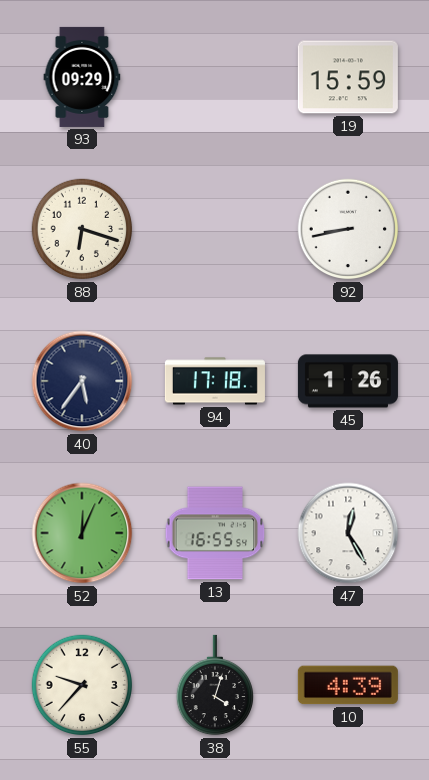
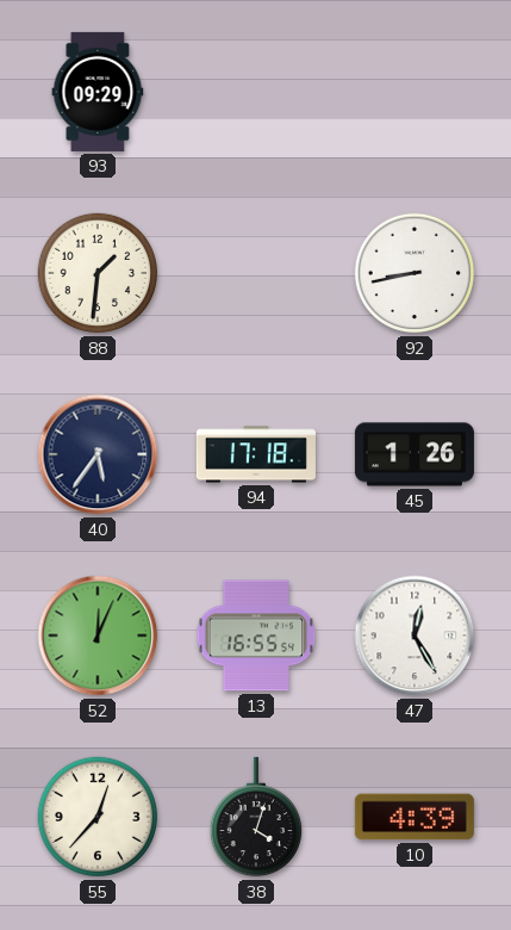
19: 15:59 -> none (348, 77)
88: 6:18 -> 1:31 (98, 273)
55: 9:37 -> 12:37 (98, 817)
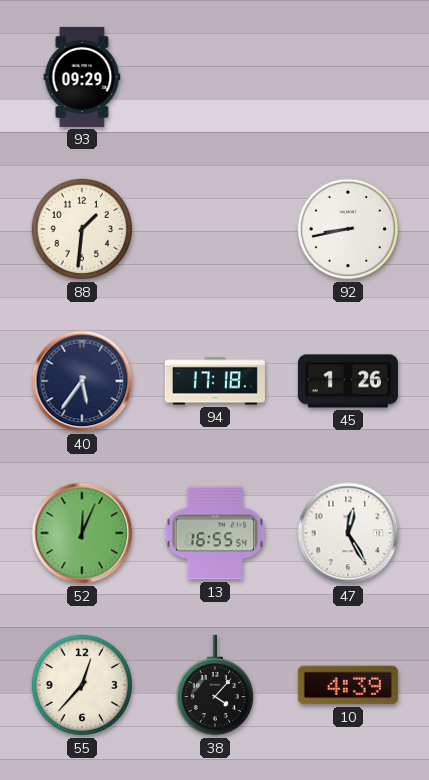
38: 4:03 -> 4:07 (214, 685)
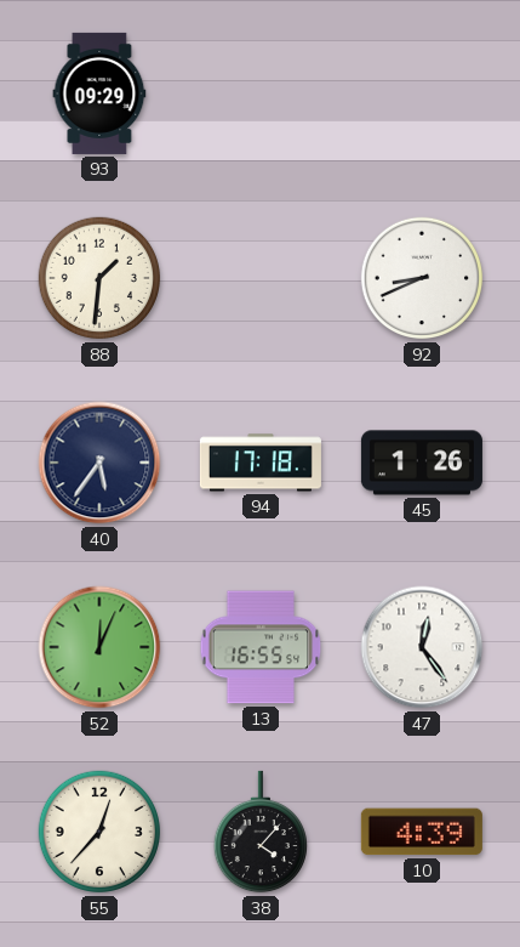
92: 8:43 -> 8:41 (422, 278)
47: 12:25 -> 12:24 (422, 647)
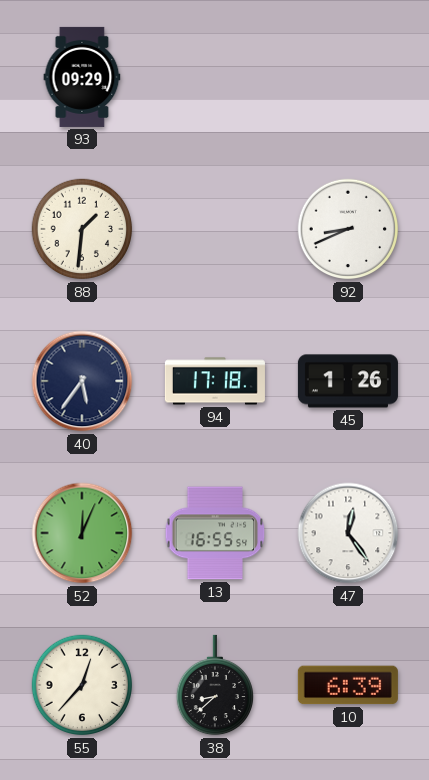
38: 4:07 -> 8:38 (214, 685)
10: 4:39 -> 6:39 (348, 685)
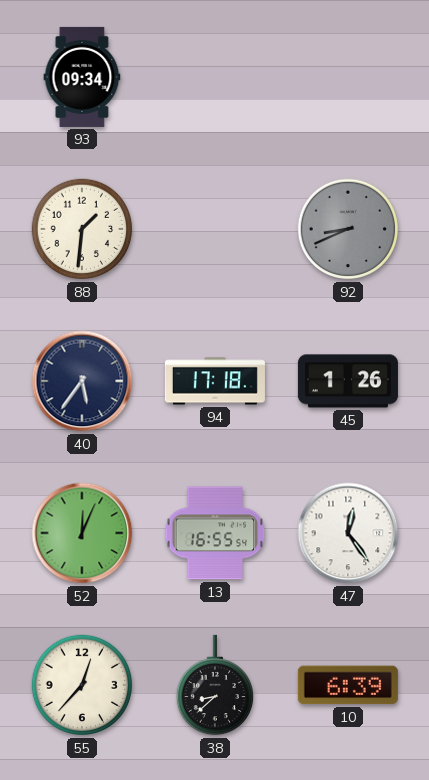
93: 09:29 -> 09:34 (82, 77)
92 dial: white -> grey (348, 229)
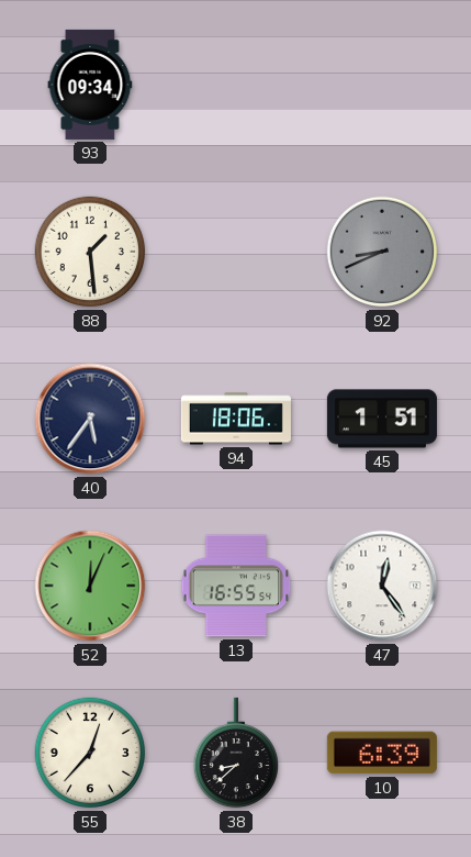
88: 1:31 -> 1:29 (90, 252)
94: 17:18 -> 18:06 (236, 419)
45: 1:26 -> 1:51 (382, 419)
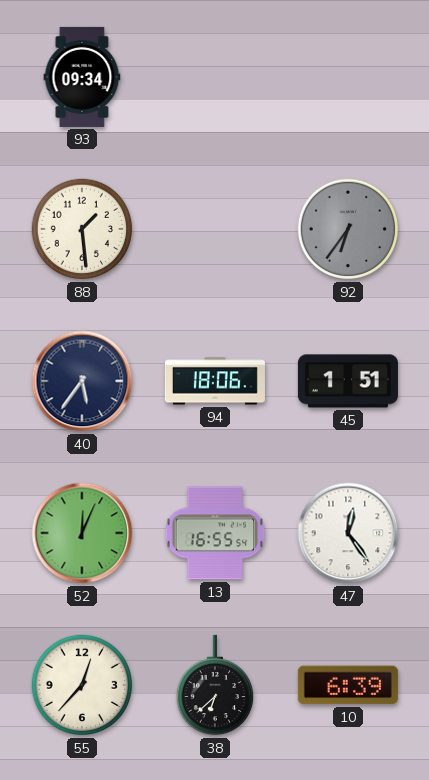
92: 8:41 -> 6:36 (348, 229)
38: 8:38 -> 6:38 (214, 685)
